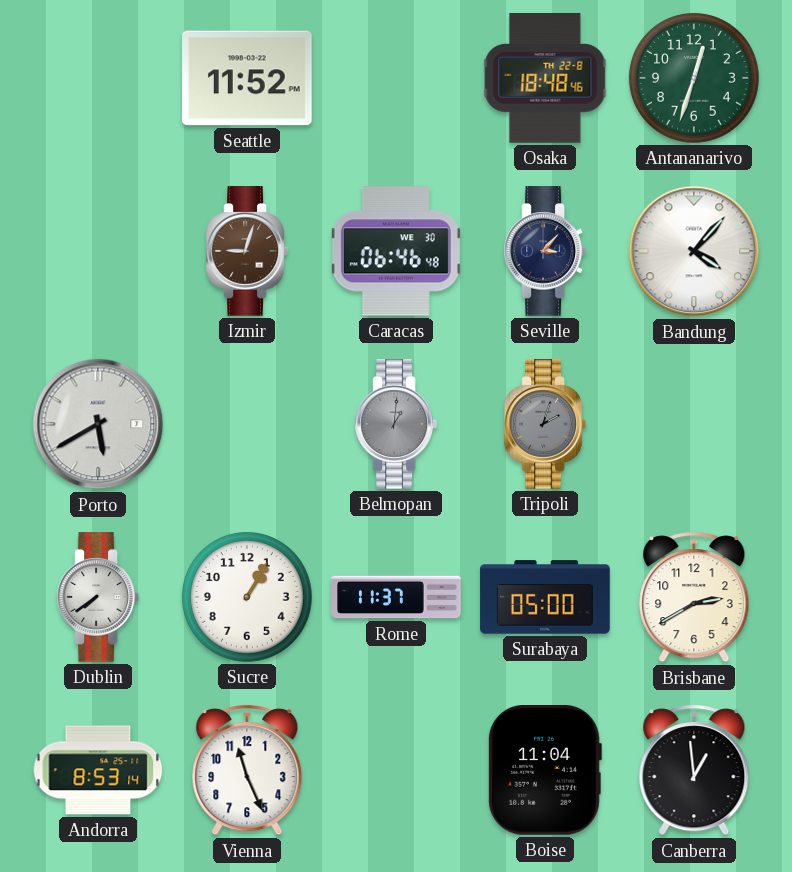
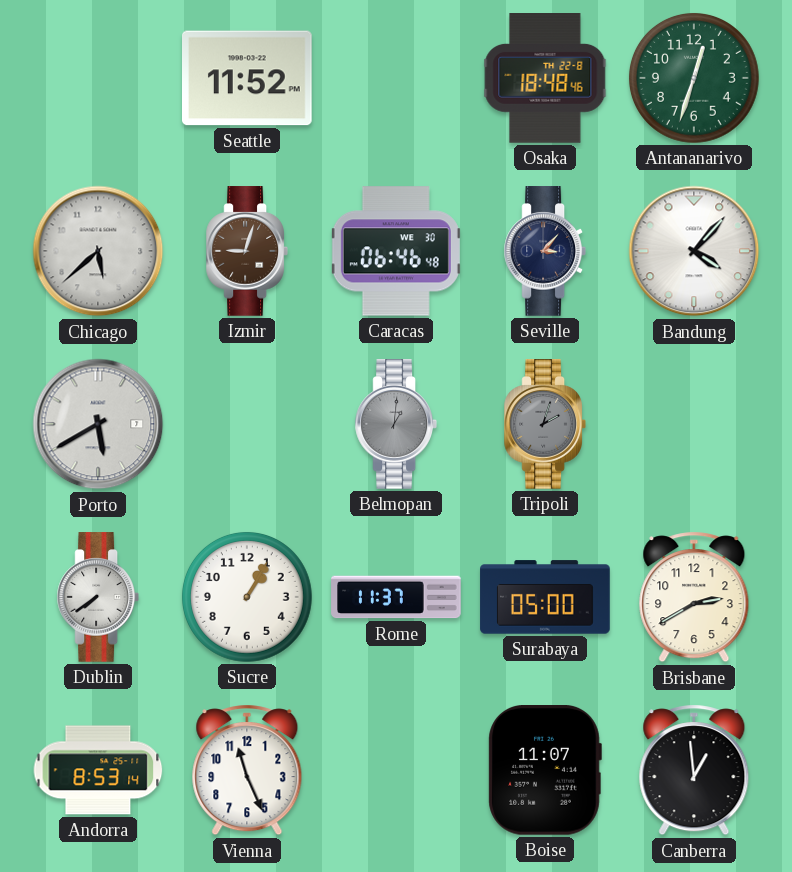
Chicago: none -> 5:38 (98, 251)
Boise: 11:04 -> 11:07 (545, 771)
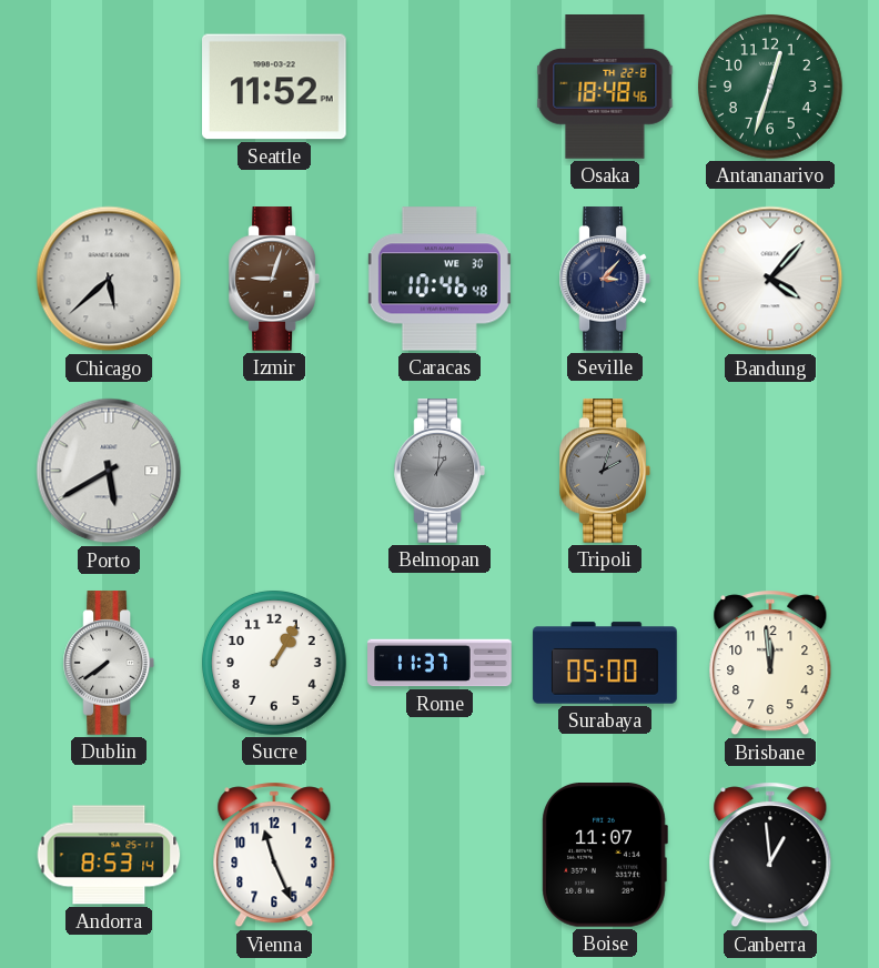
Caracas: 06:46 -> 10:46 (439, 279)
Brisbane: 2:40 -> 11:59 (770, 663)
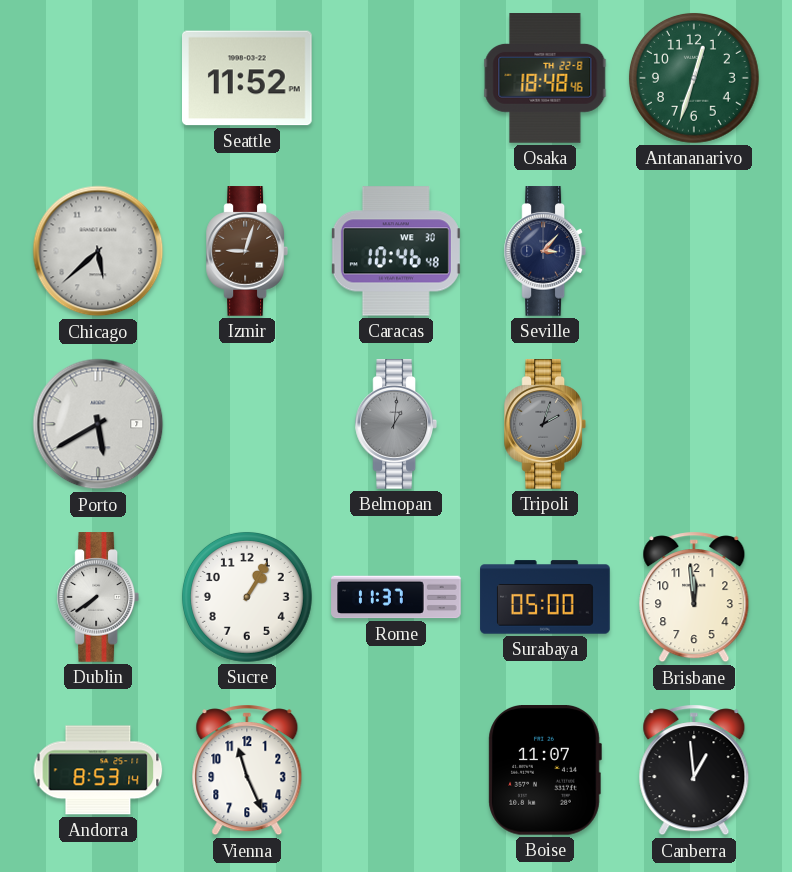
Bandung: 4:07 -> none (770, 279)
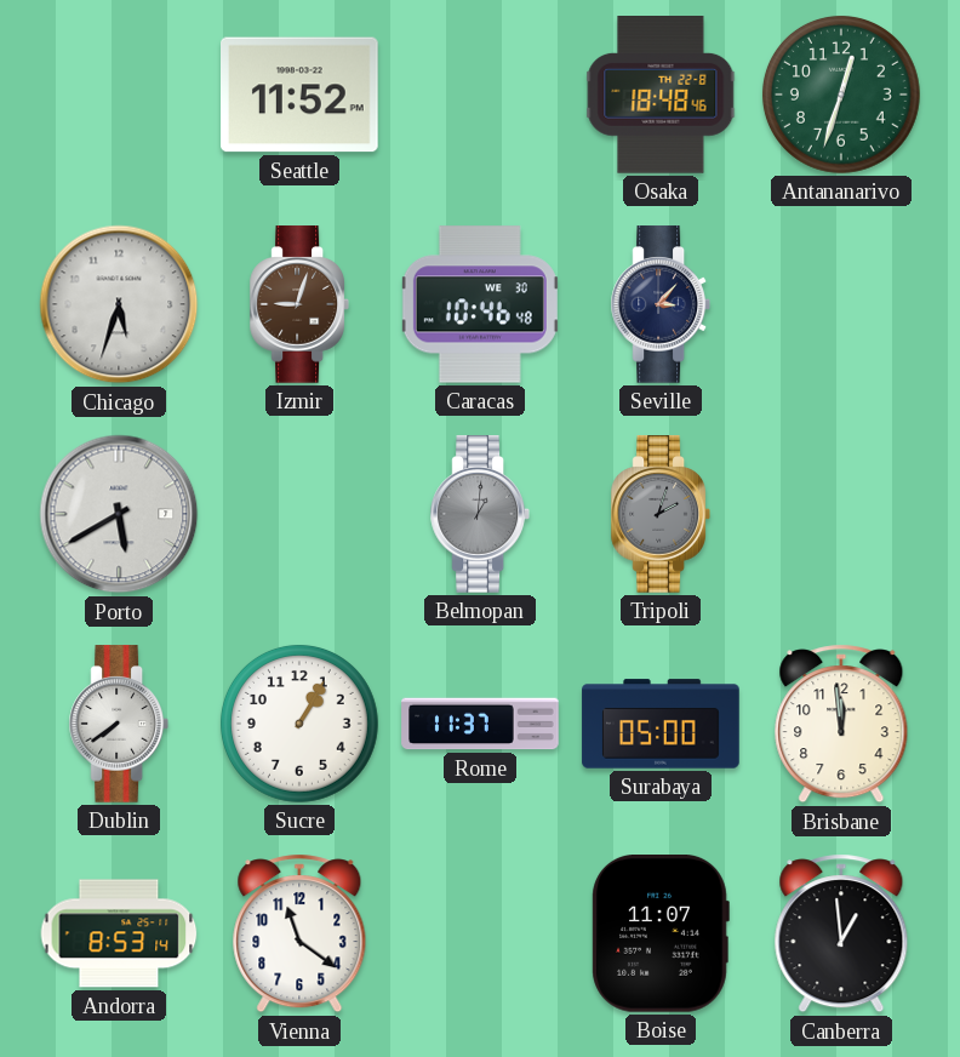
Chicago: 5:38 -> 5:33 (119, 304)
Vienna: 11:26 -> 11:21 (299, 933)
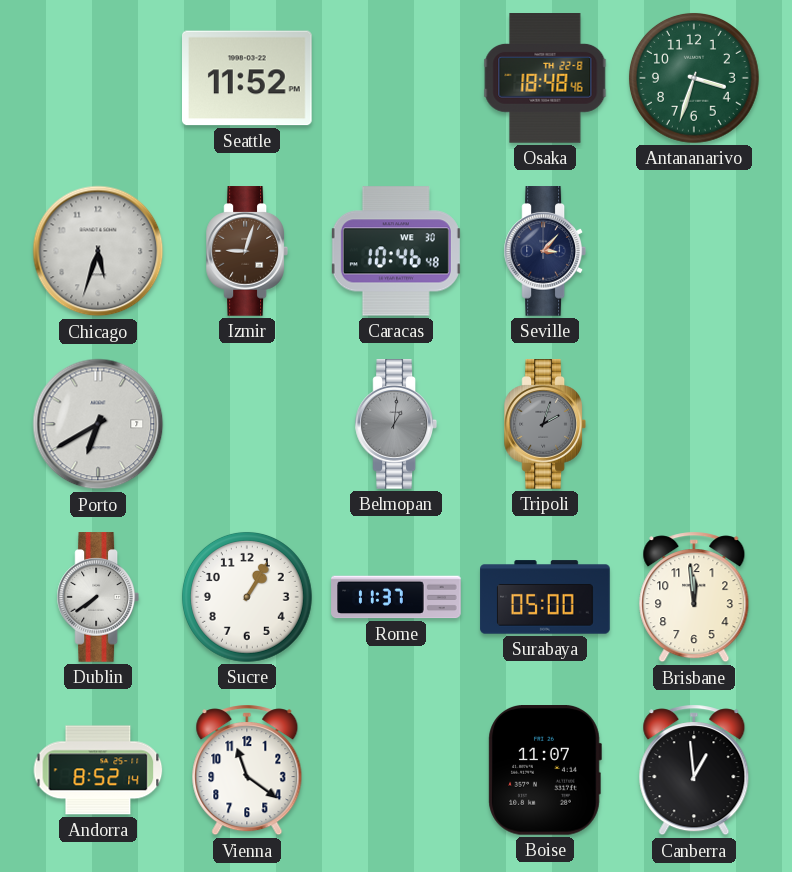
Antananarivo: 12:33 -> 3:33 (694, 78)
Porto: 5:40 -> 6:40 (98, 424)
Andorra: 8:53 -> 8:52 (98, 770)
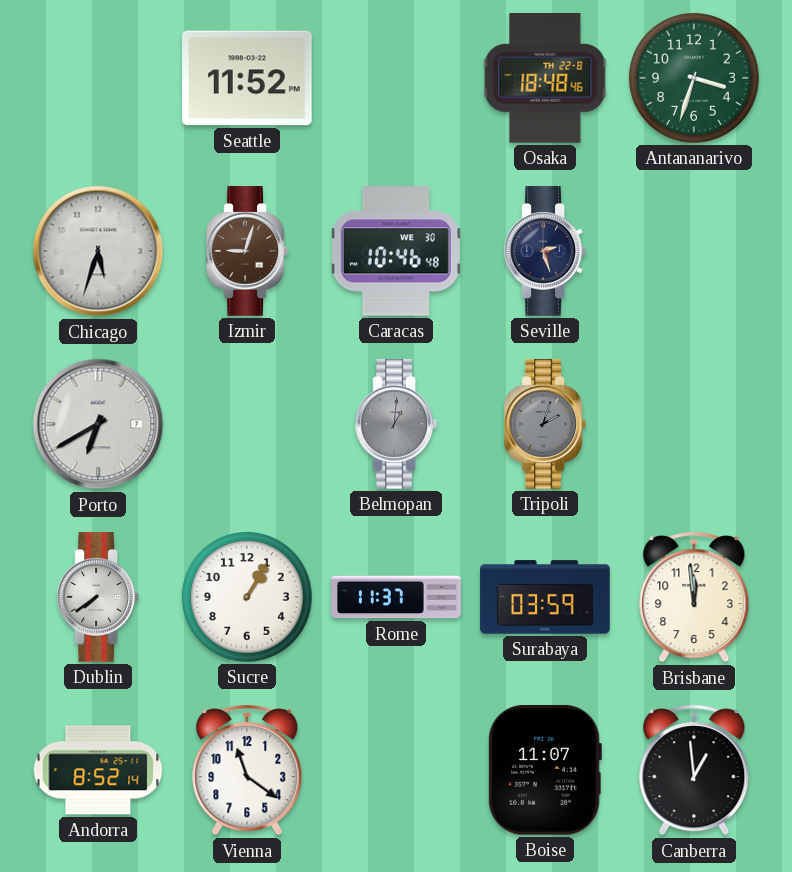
Seville: 3:07 -> 2:27 (544, 251)
Surabaya: 05:00 -> 03:59 (545, 597)
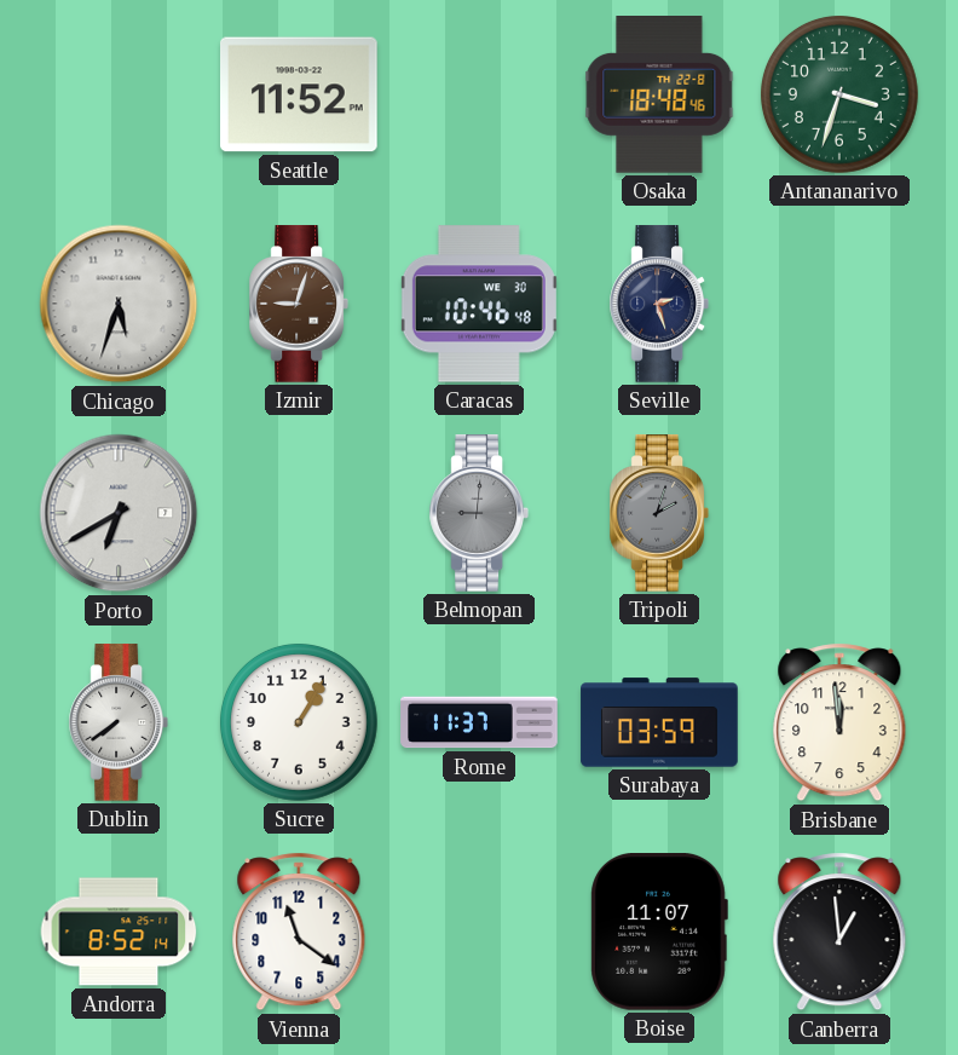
Belmopan: 1:01 -> 9:01 (478, 513)
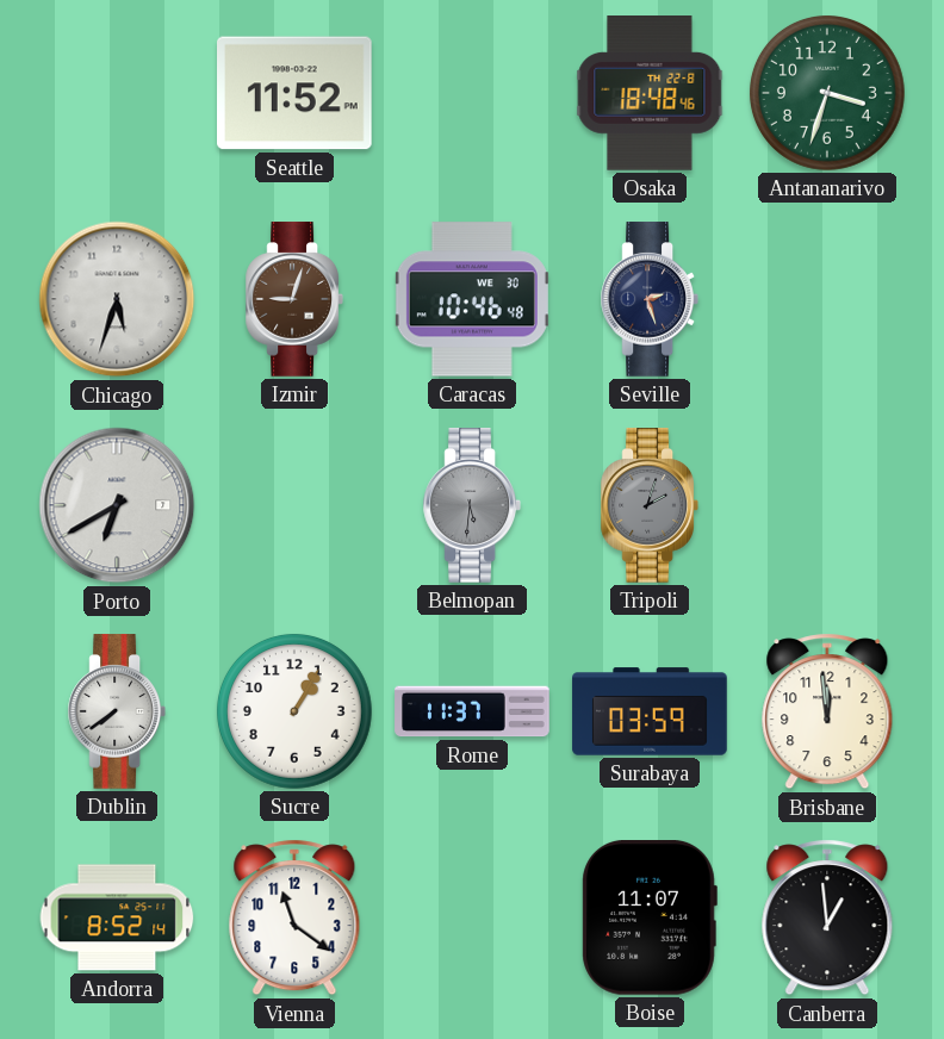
Belmopan: 9:01 -> 5:31 (471, 505)
